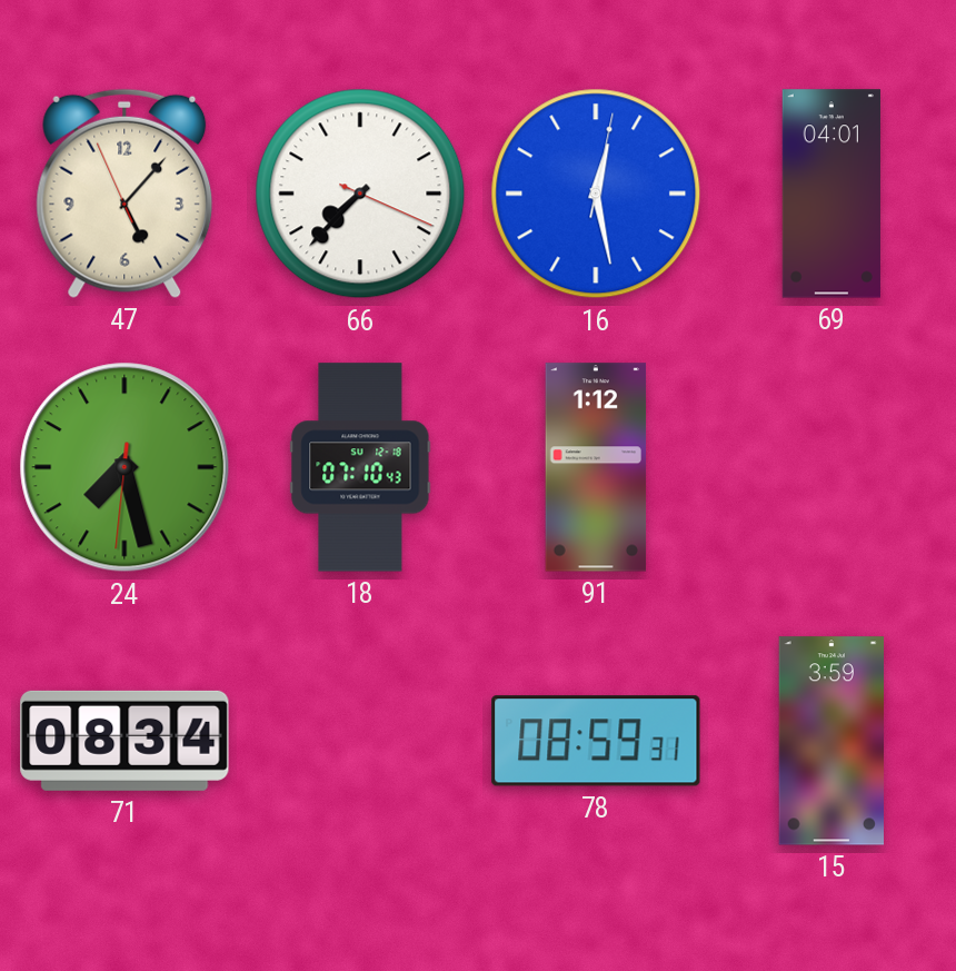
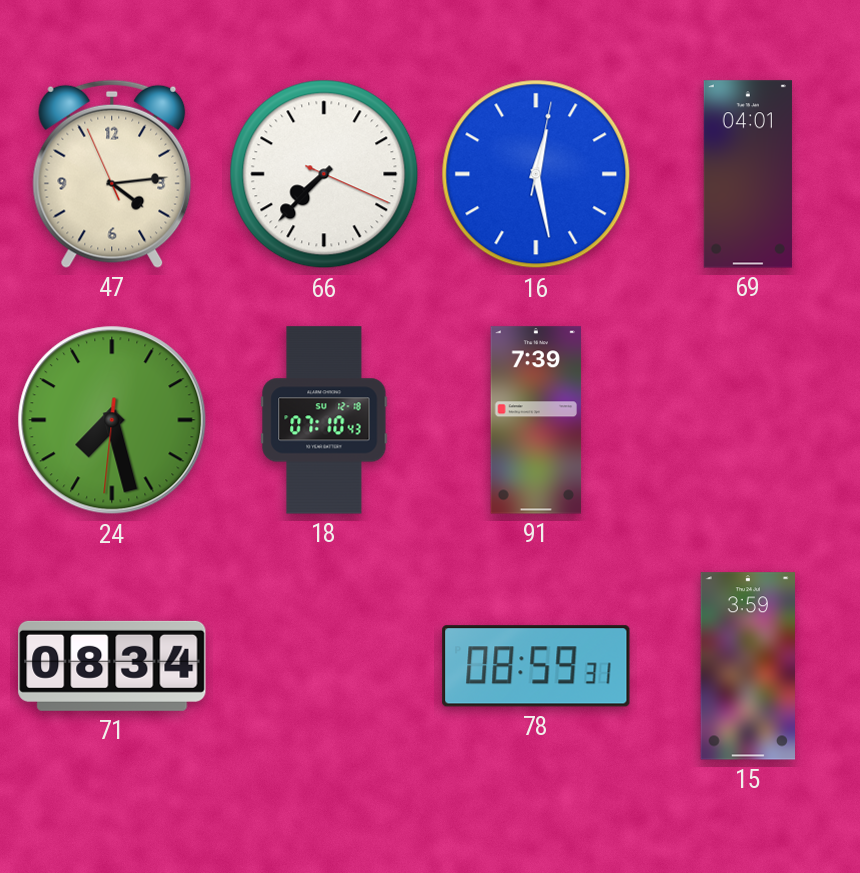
47: 5:06 -> 4:13 (112, 174)
91: 1:12 -> 7:39 (536, 420)
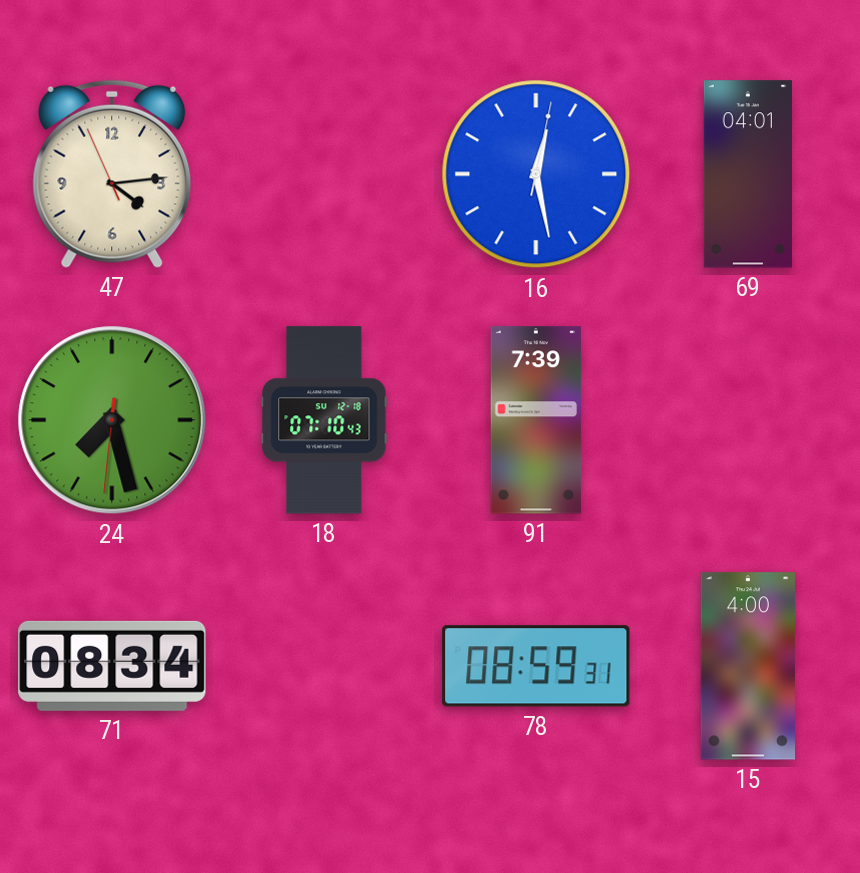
66: 7:37 -> none (324, 174)
15: 3:59 -> 4:00 (747, 666)
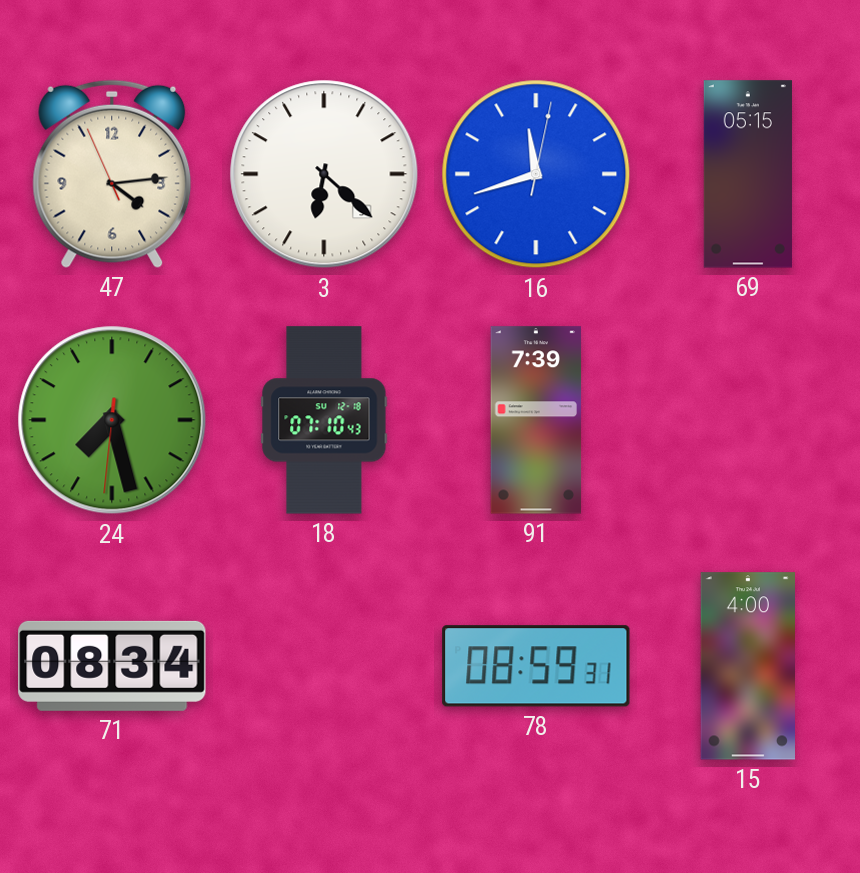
3: none -> 6:22 (324, 174)
16: 12:28 -> 11:42 (536, 174)
69: 04:01 -> 05:15 (748, 174)
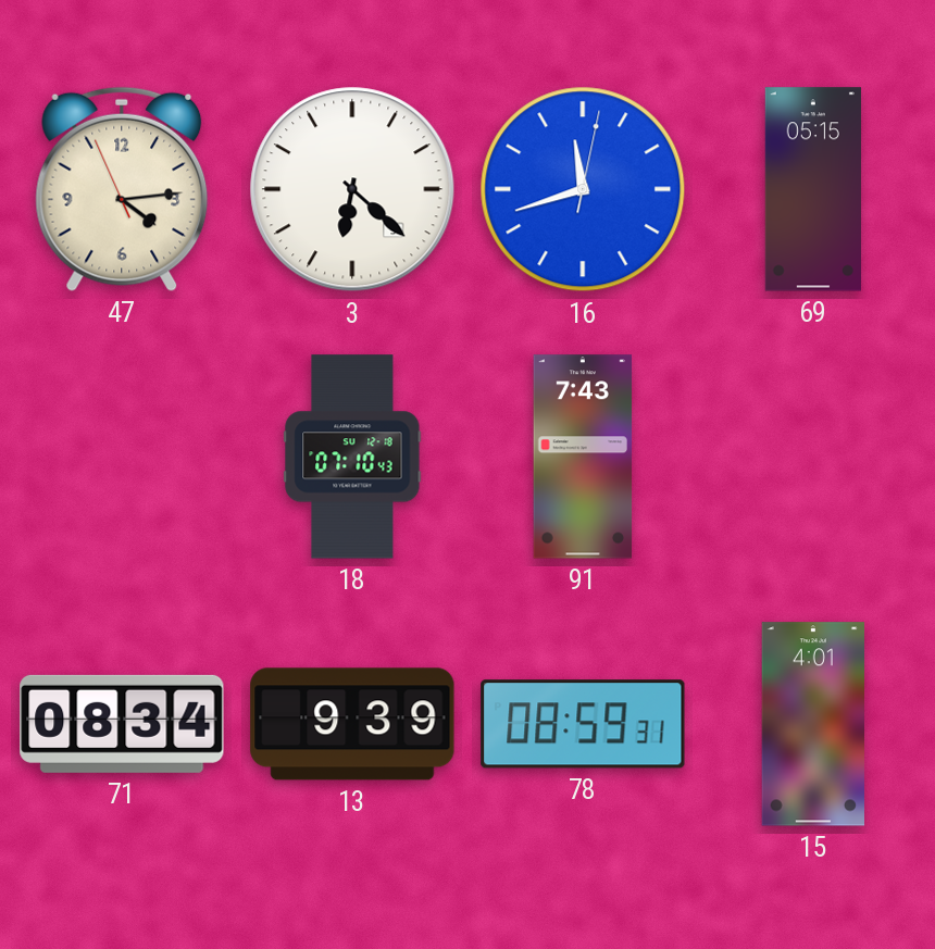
24: 7:27 -> none (112, 420)
91: 7:39 -> 7:43 (583, 457)
13: none -> 9:39 (352, 724)
15: 4:00 -> 4:01 (812, 724)
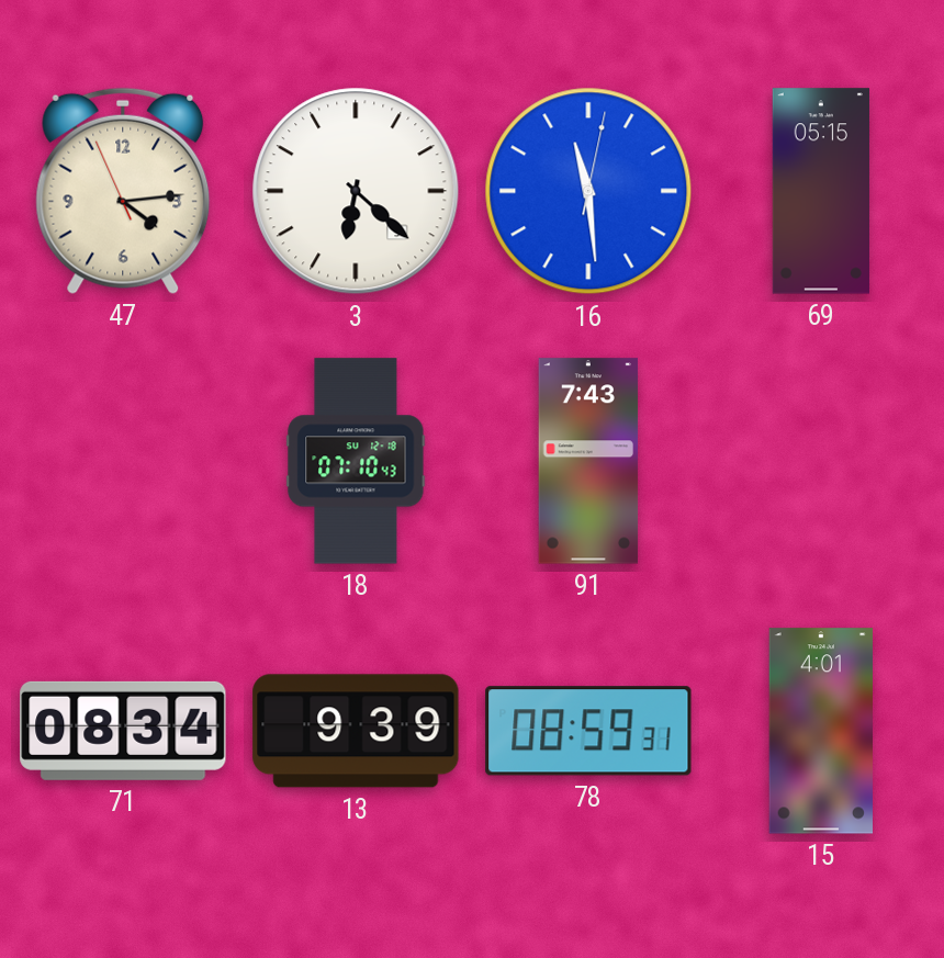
16: 11:42 -> 11:29 (588, 191)
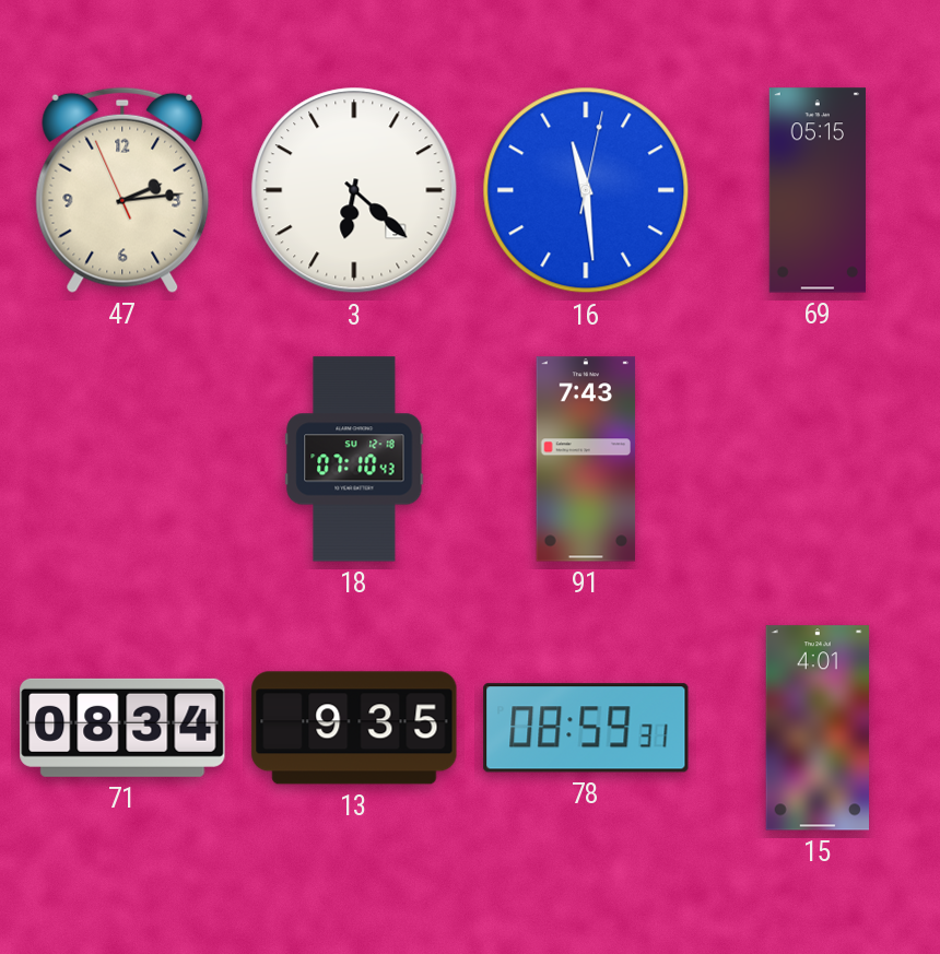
47: 4:13 -> 2:13 (122, 190)
13: 9:39 -> 9:35 (354, 728)
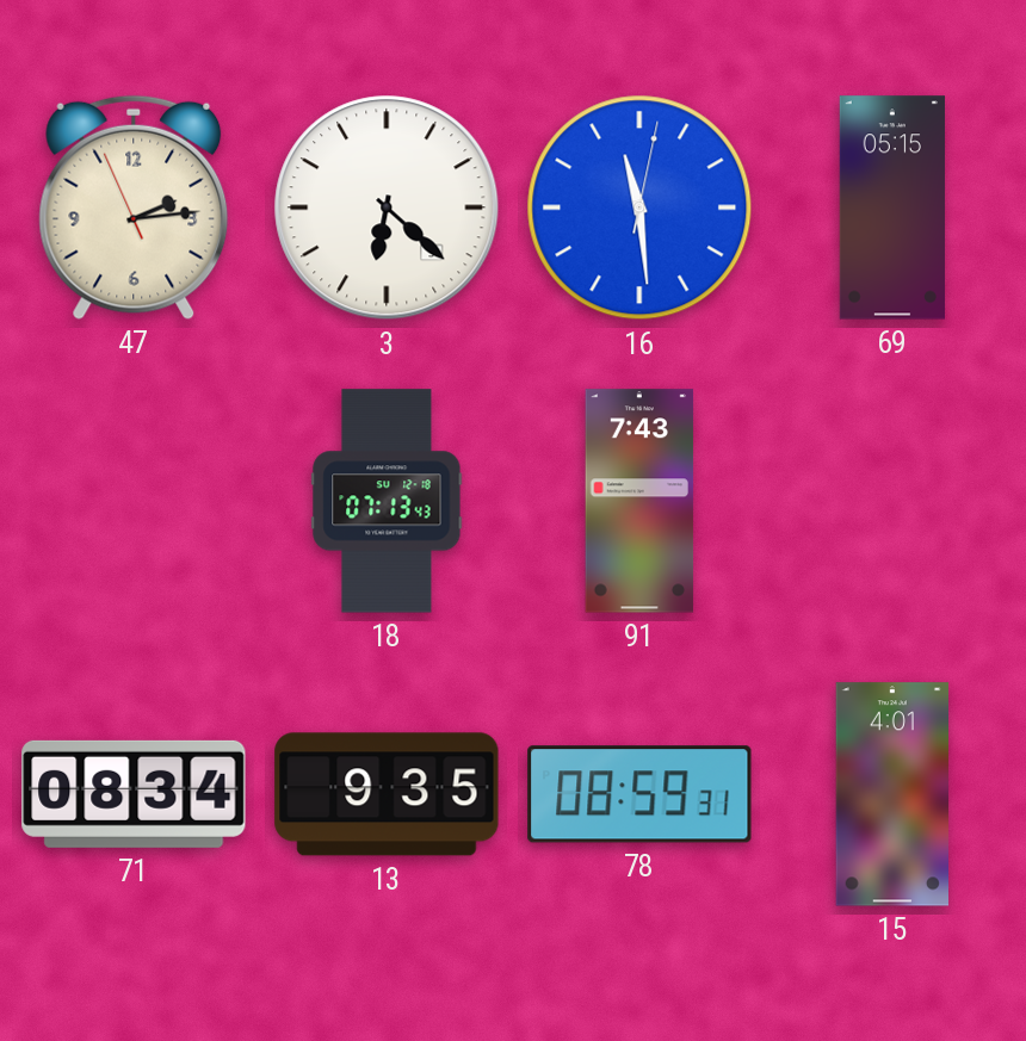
18: 07:10 -> 07:13 (387, 501)
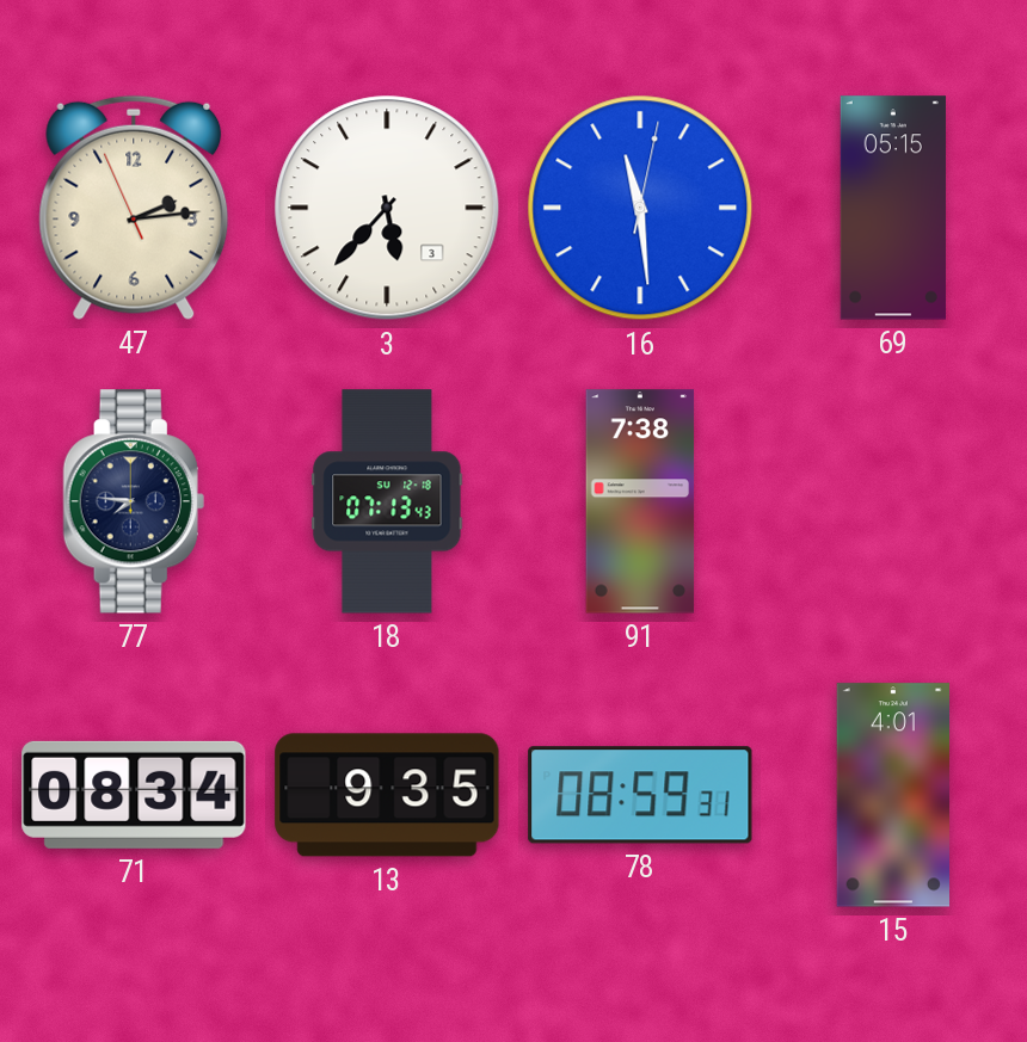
3: 6:22 -> 5:37 (387, 208)
77: none -> 7:46 (134, 501)
91: 7:43 -> 7:38 (640, 501)
